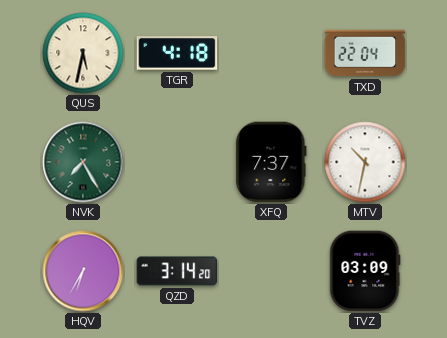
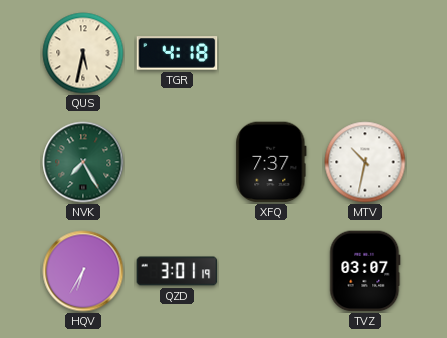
TXD: 22:04 -> none (365, 53)
QZD: 3:14 -> 3:01 (177, 271)
TVZ: 03:09 -> 03:07 (365, 271)
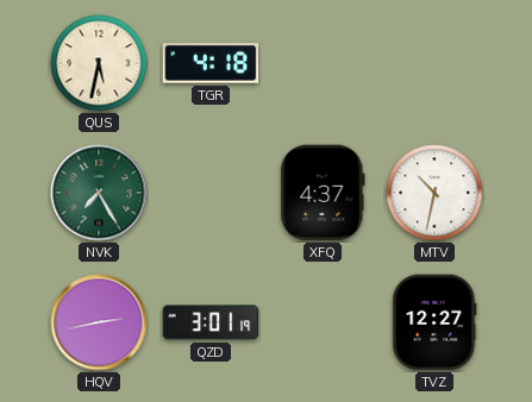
XFQ: 7:37 -> 4:37 (323, 193)
HQV: 6:35 -> 2:43 (99, 322)
TVZ: 03:07 -> 12:27 (434, 322)
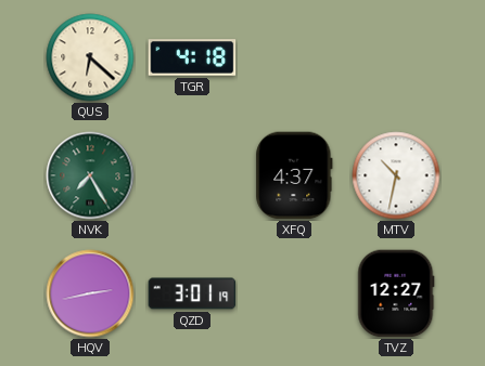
QUS: 5:32 -> 6:22 (90, 57)
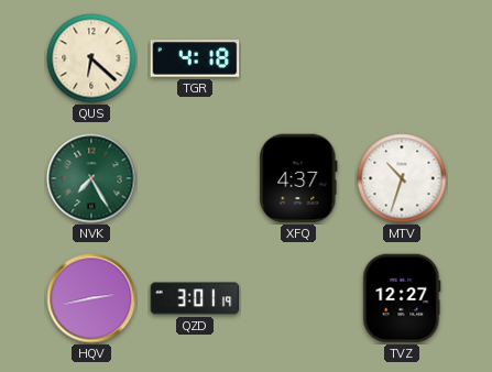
MTV: 10:32 -> 10:33 (402, 178)
